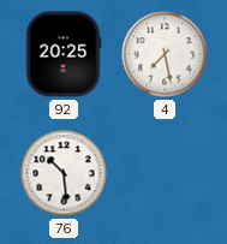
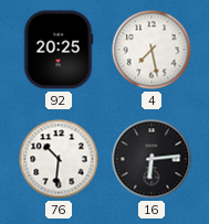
76: 10:29 -> 10:31 (59, 159)
16: none -> 6:14 (151, 159)
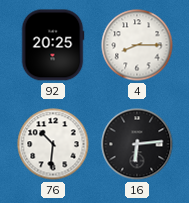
4: 7:28 -> 8:15 (137, 45)
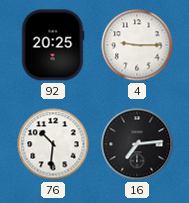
4: 8:15 -> 9:15 (137, 45)
16: 6:14 -> 7:14 (137, 144)
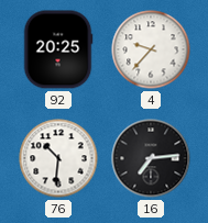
4: 9:15 -> 9:37 (151, 49)
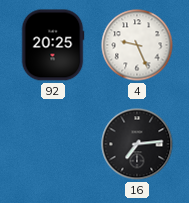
4: 9:37 -> 9:26 (137, 45)
76: 10:31 -> none (58, 158)
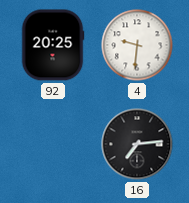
4: 9:26 -> 9:31 (137, 45)
